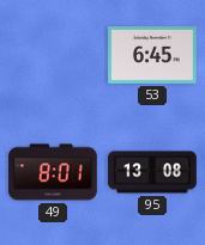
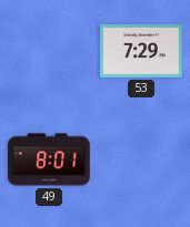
53: 6:45 -> 7:29 (141, 52)
95: 13:08 -> none (152, 172)
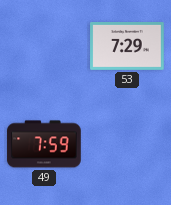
49: 8:01 -> 7:59 (44, 144)
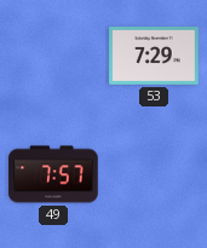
49: 7:59 -> 7:57 (53, 174)
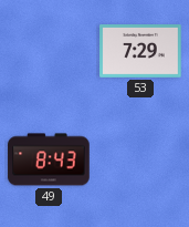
49: 7:57 -> 8:43 (49, 159)
